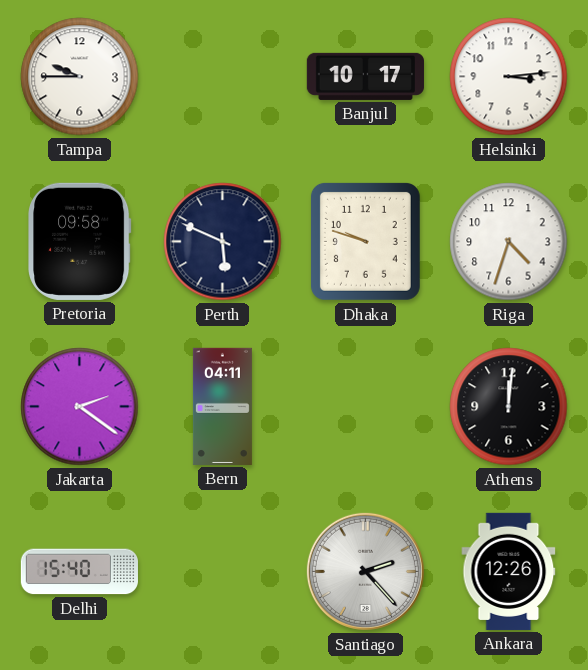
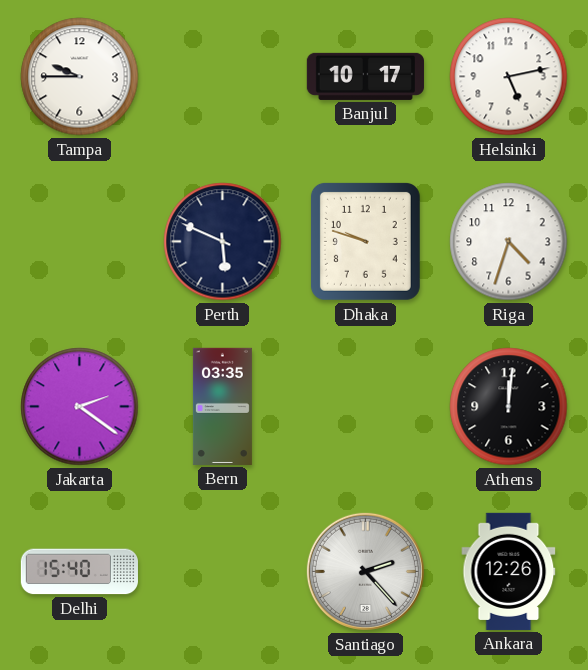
Helsinki: 3:14 -> 5:13 (509, 77)
Pretoria: 09:58 -> none (80, 241)
Bern: 04:11 -> 03:35 (222, 406)
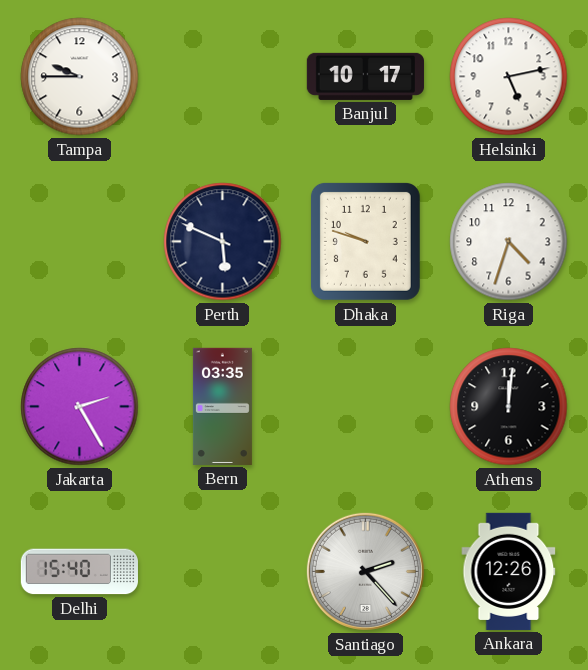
Jakarta: 2:21 -> 2:25 (80, 407)
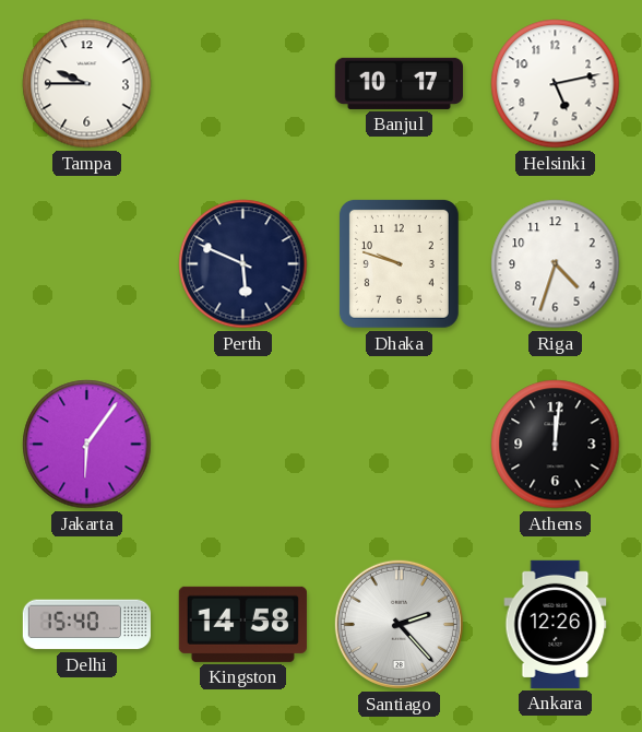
Jakarta: 2:25 -> 6:06 (87, 445)
Bern: 03:35 -> none (222, 406)
Kingston: none -> 14:58 (242, 624)
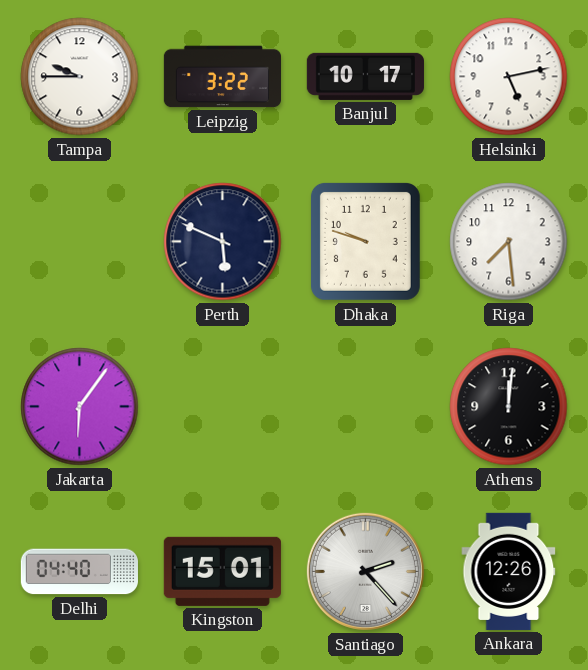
Leipzig: none -> 3:22 (222, 77)
Riga: 4:33 -> 7:29 (509, 242)
Delhi: 15:40 -> 04:40 (79, 572)
Kingston: 14:58 -> 15:01 (222, 571)
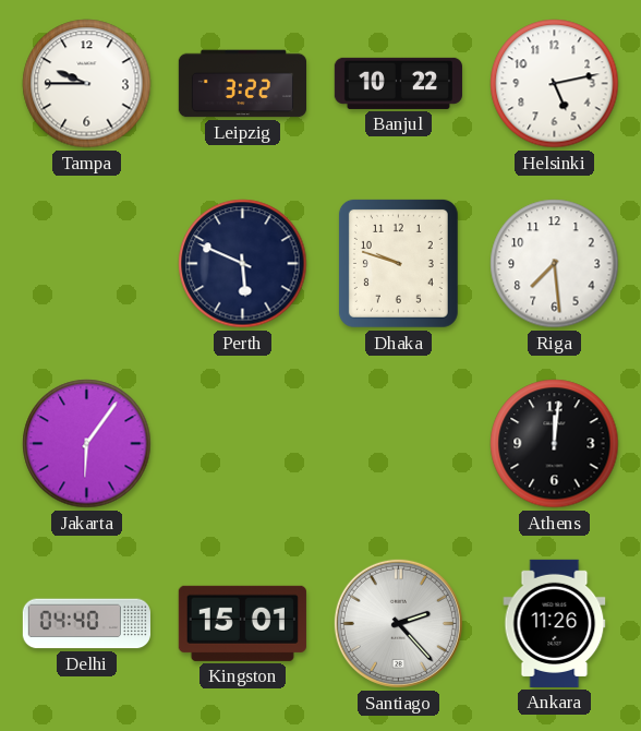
Banjul: 10:17 -> 10:22 (398, 83)
Ankara: 12:26 -> 11:26 (555, 623)
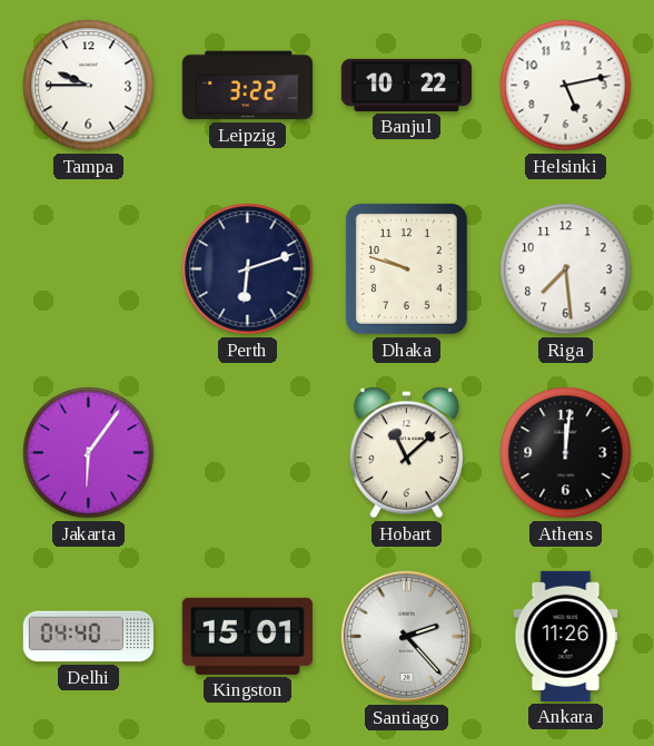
Perth: 5:49 -> 6:12 (248, 269)
Hobart: none -> 11:08 (406, 453)
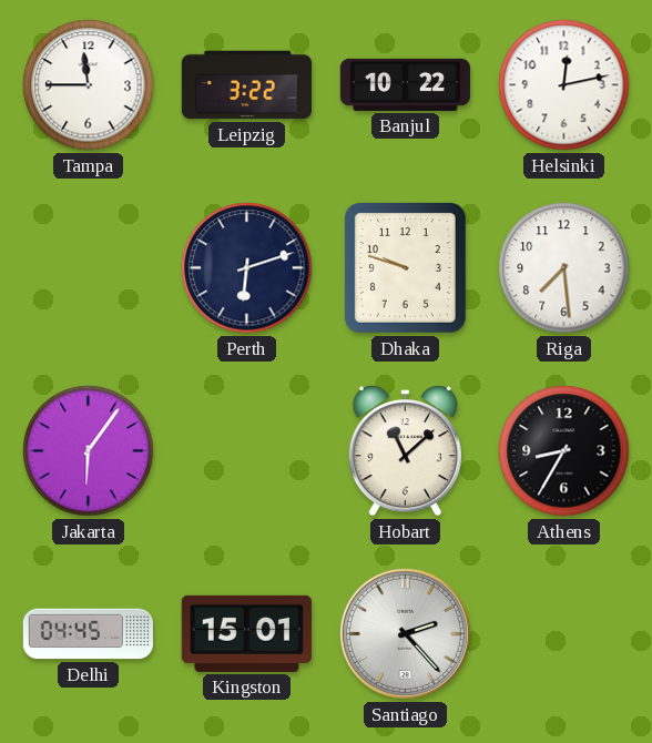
Tampa: 9:45 -> 11:45 (89, 85)
Helsinki: 5:13 -> 12:13 (564, 85)
Athens: 12:01 -> 8:35 (564, 451)
Delhi: 04:40 -> 04:45 (88, 634)
Ankara: 11:26 -> none (566, 636)
